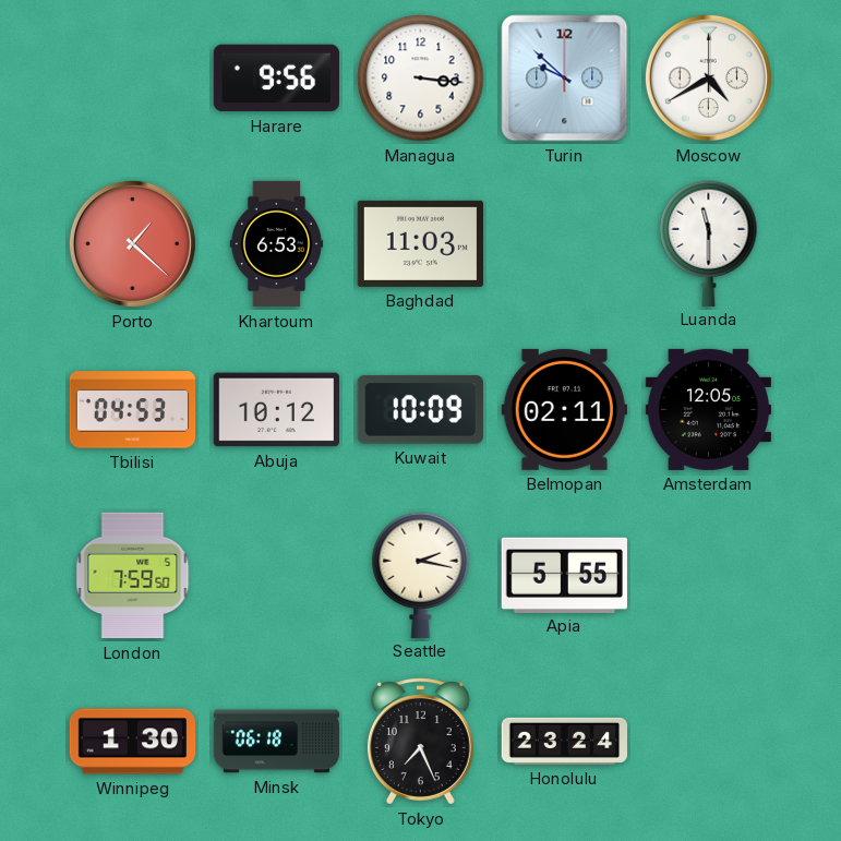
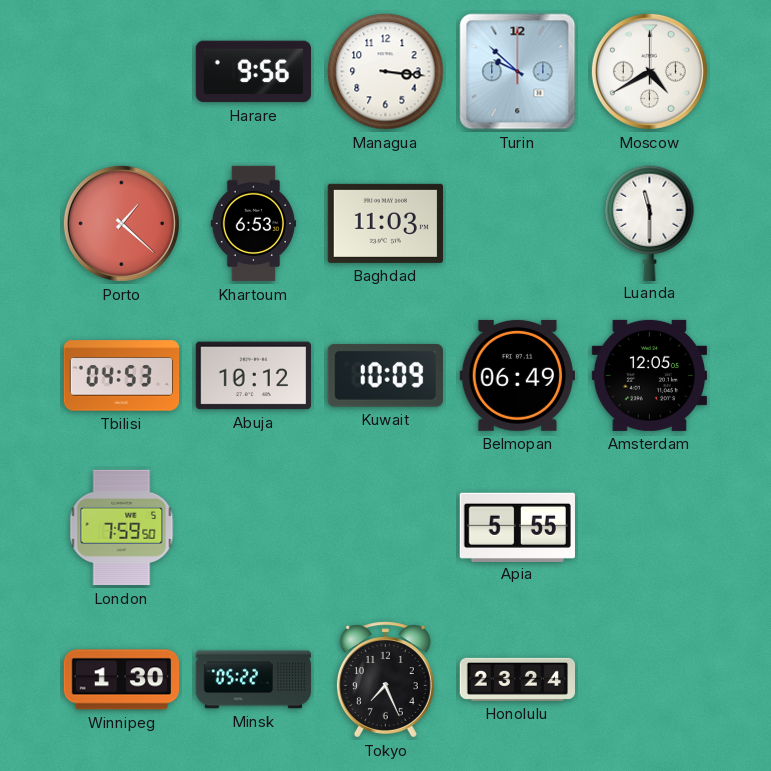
Belmopan: 02:11 -> 06:49 (517, 375)
Seattle: 2:17 -> none (421, 575)
Minsk: 06:18 -> 05:22 (254, 680)
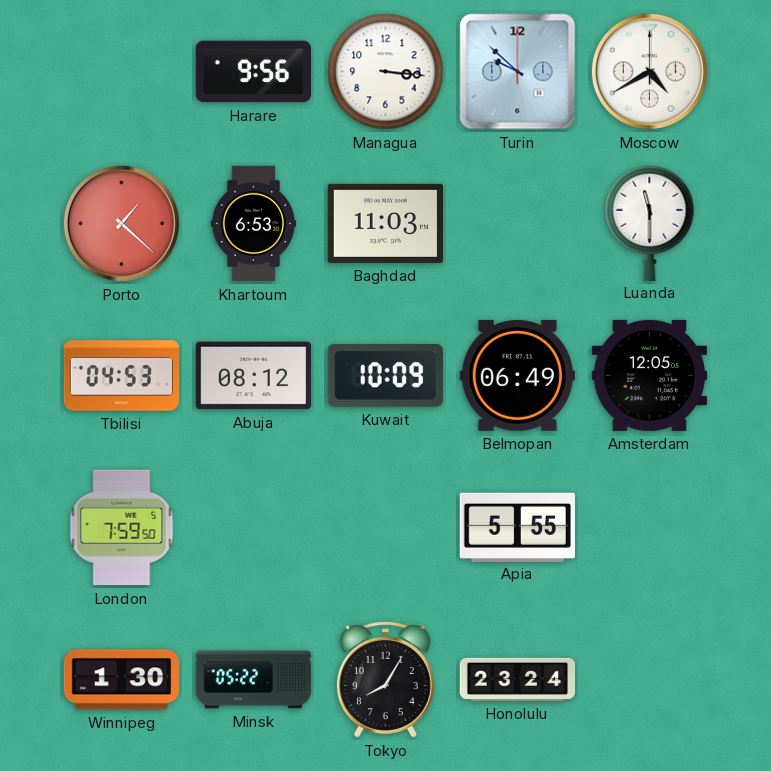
Abuja: 10:12 -> 08:12 (253, 376)
Tokyo: 7:26 -> 8:05 (385, 680)
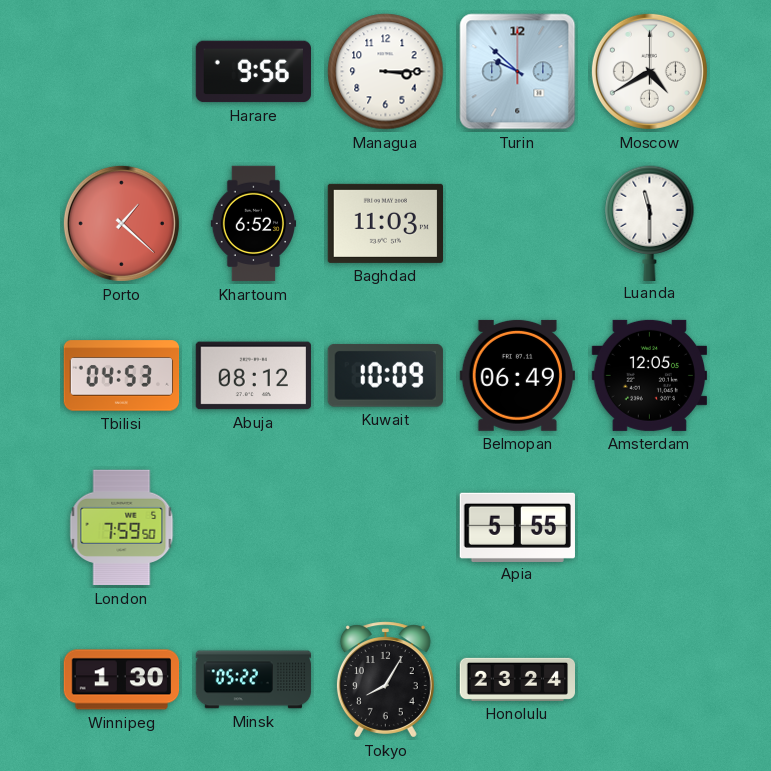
Managua: 3:16 -> 3:15 (386, 72)
Khartoum: 6:53 -> 6:52 (254, 224)
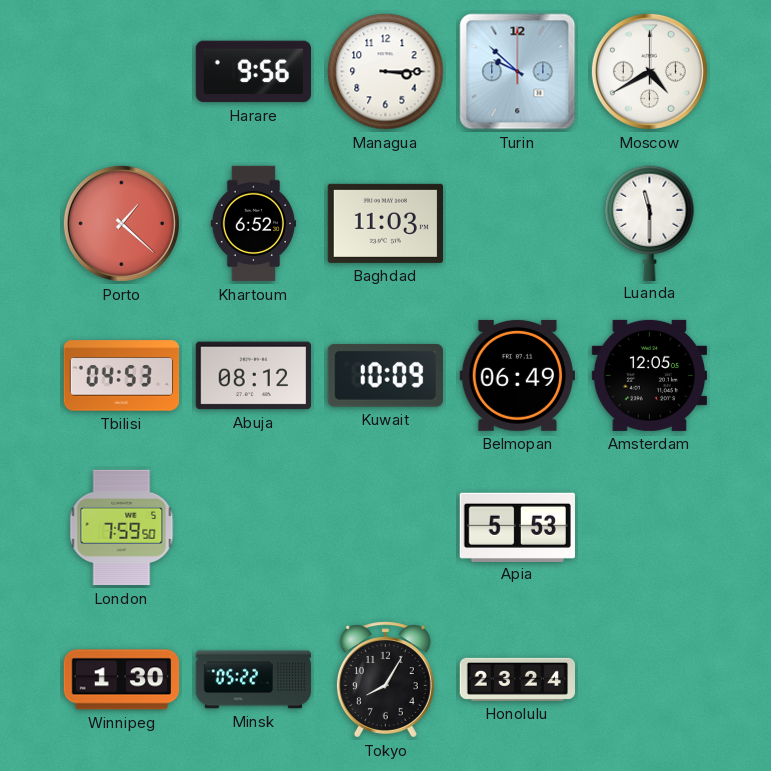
Apia: 5:55 -> 5:53 (517, 527)
